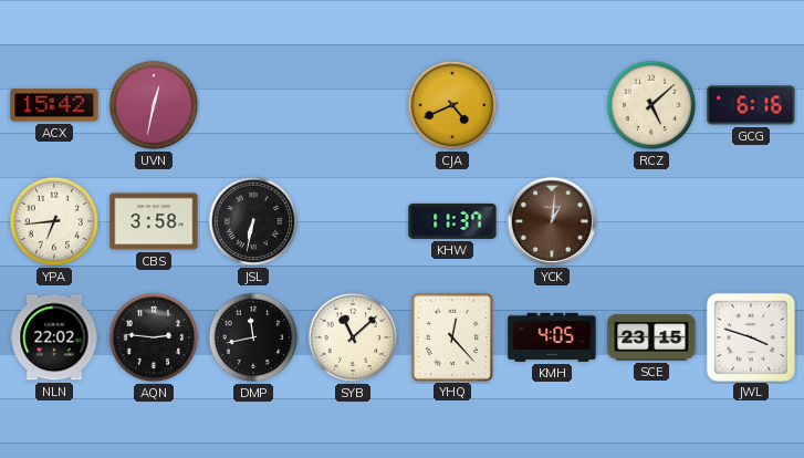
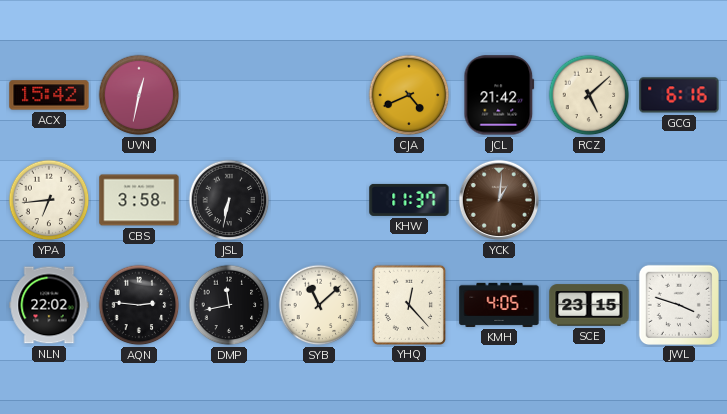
JCL: none -> 21:42 (499, 95)
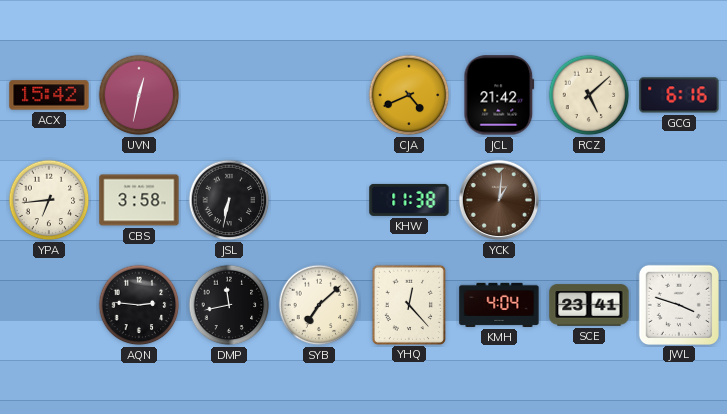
KHW: 11:37 -> 11:38 (409, 200)
NLN: 22:02 -> none (49, 305)
SYB: 11:08 -> 7:08 (319, 305)
KMH: 4:05 -> 4:04 (499, 305)
SCE: 23:15 -> 23:41 (589, 305)
